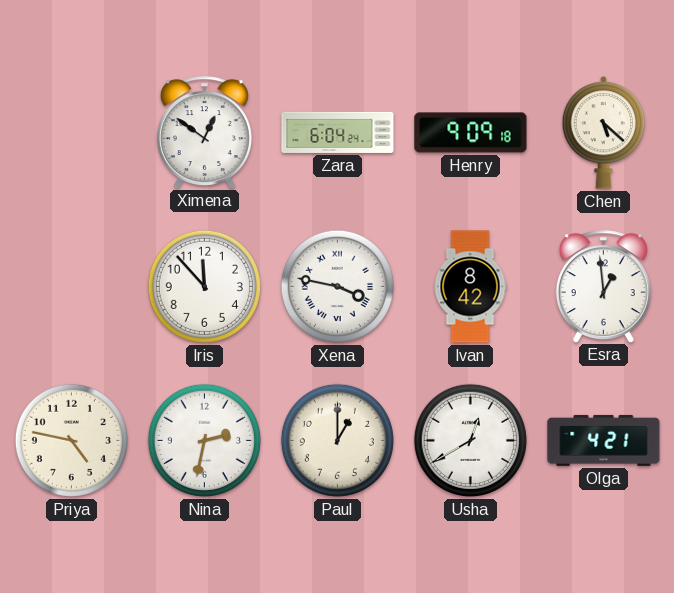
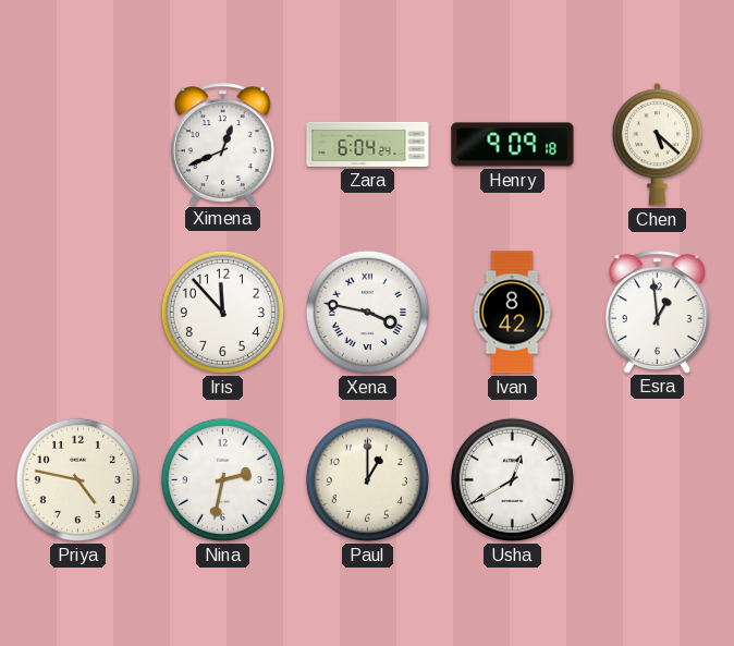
Ximena: 12:51 -> 12:41 (222, 144)
Olga: 4:21 -> none (604, 440)
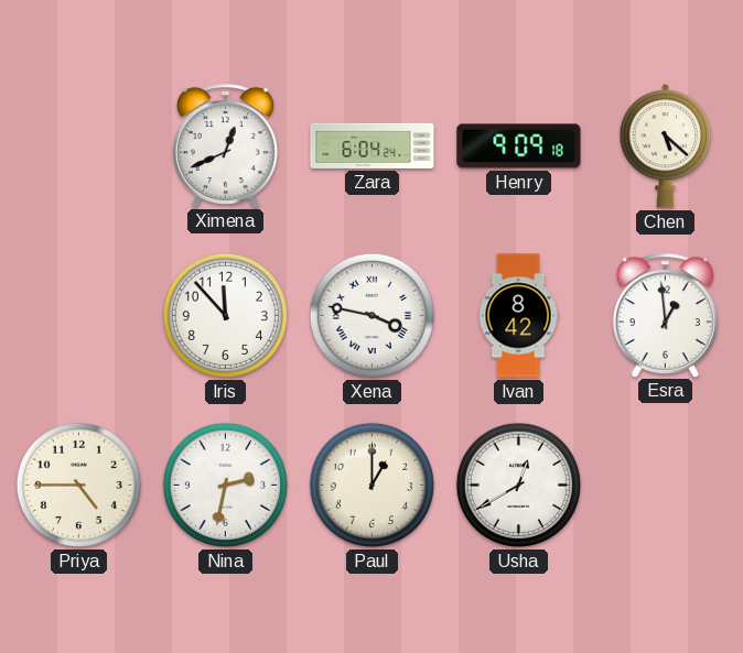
Priya: 4:47 -> 4:45 (78, 485)
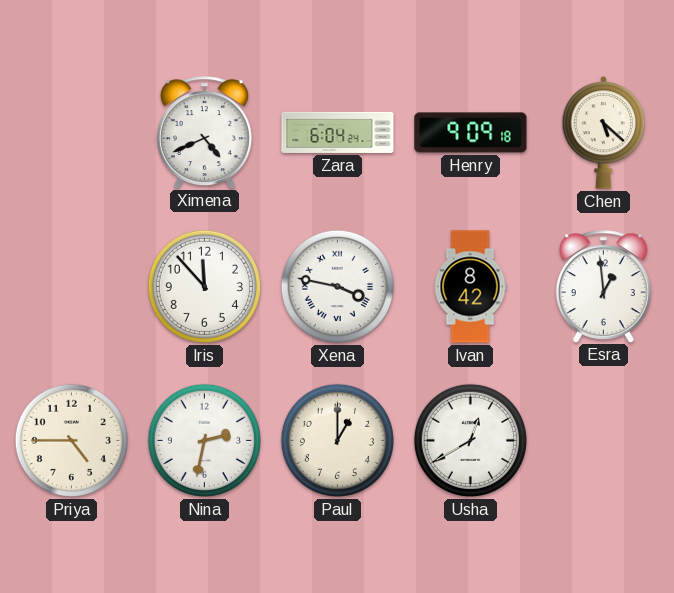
Ximena: 12:41 -> 4:41 (204, 132)
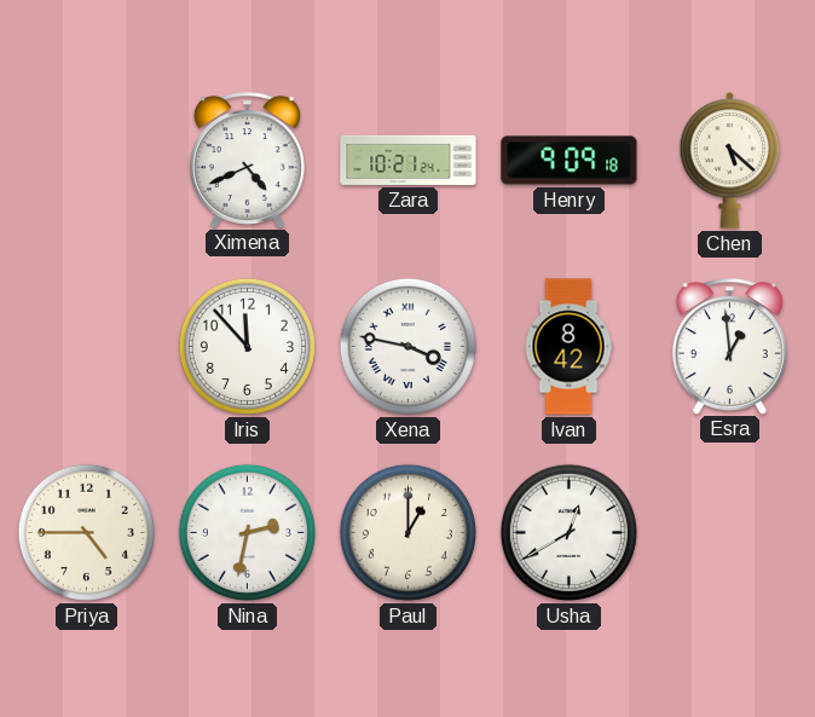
Zara: 6:04 -> 10:21 (409, 160)
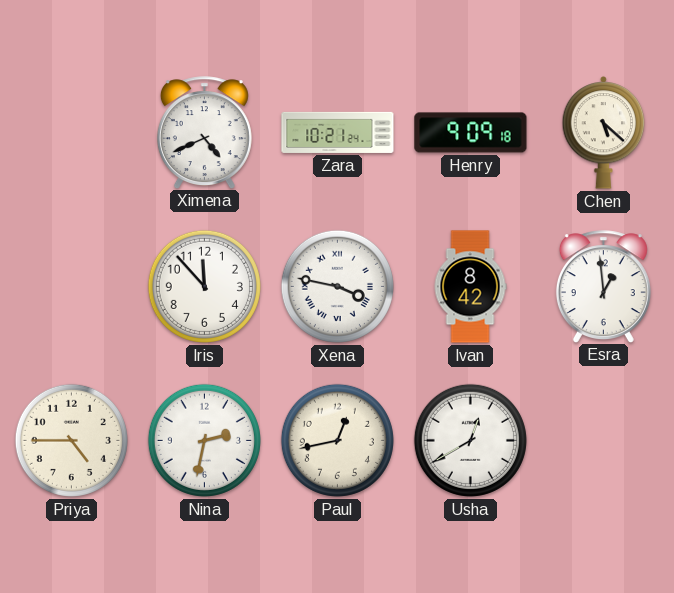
Paul: 1:00 -> 12:43 (337, 440)
